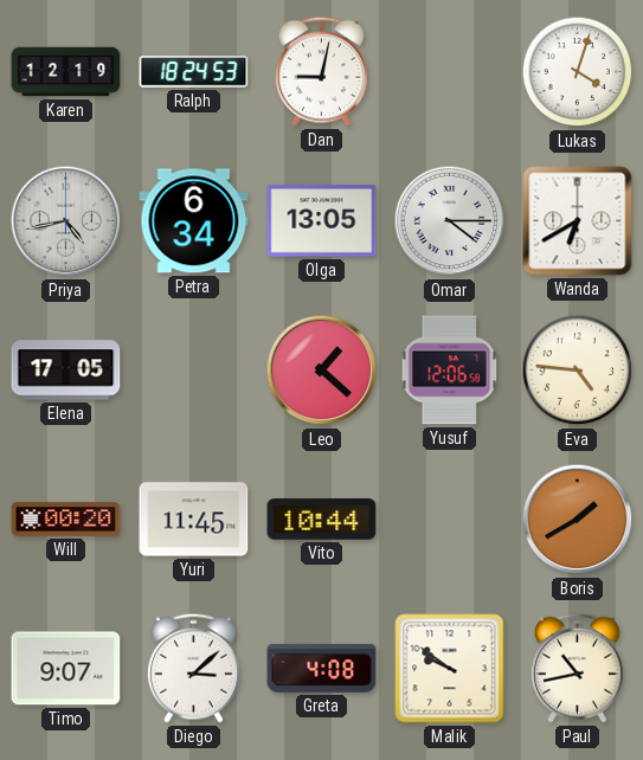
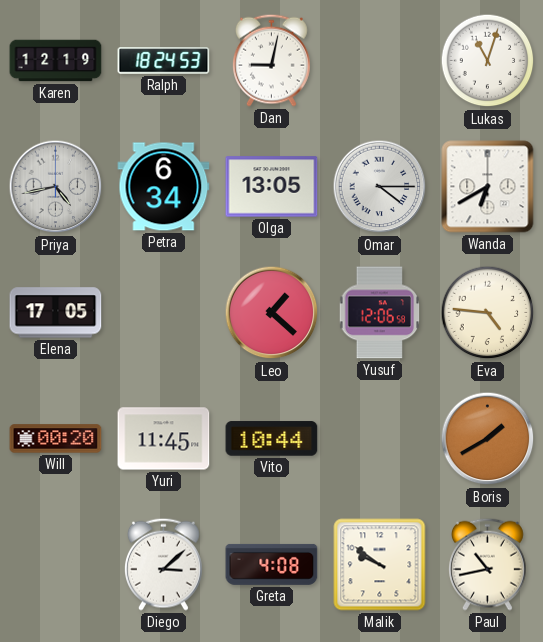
Lukas: 4:03 -> 11:03 (488, 61)
Timo: 9:07 -> none (66, 669)
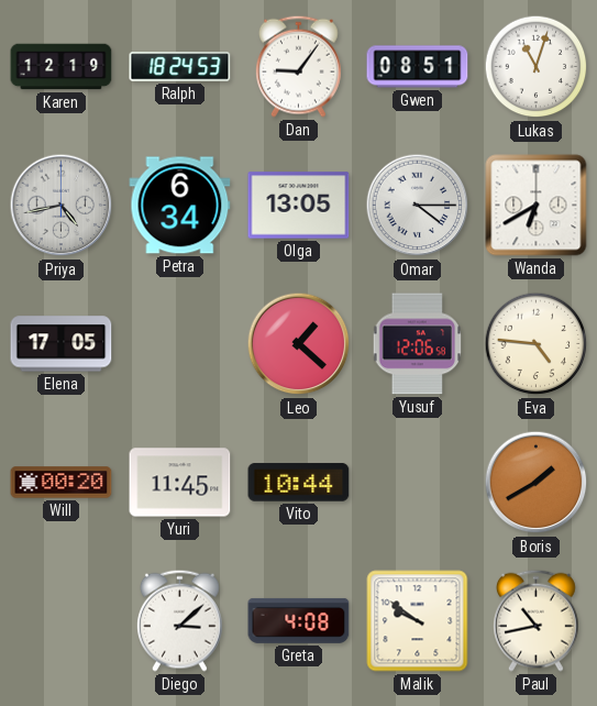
Dan: 9:02 -> 9:06 (298, 66)
Gwen: none -> 08:51 (418, 67)
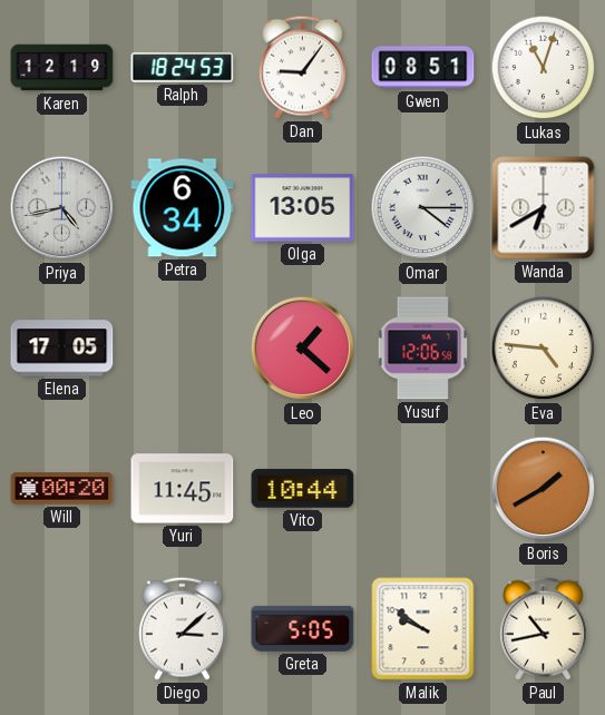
Greta: 4:08 -> 5:05 (303, 628)
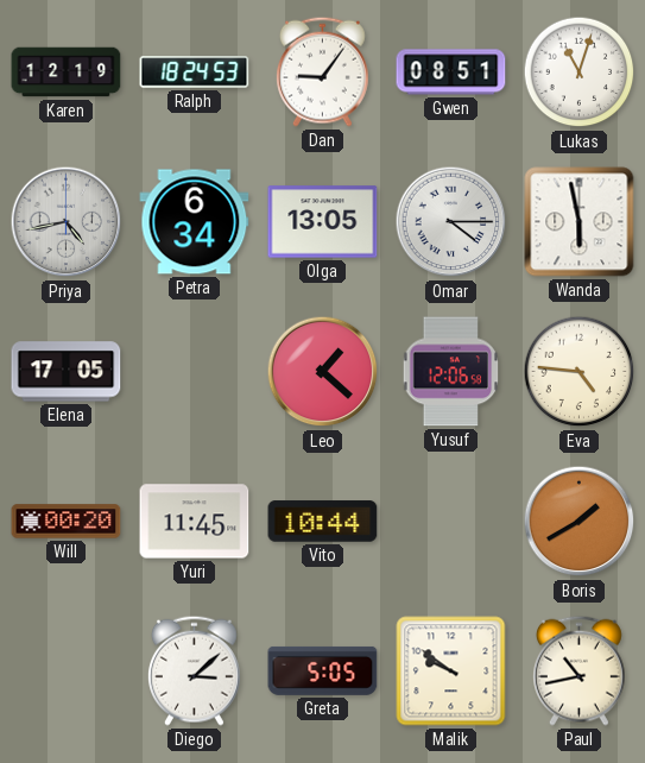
Wanda: 6:40 -> 5:58 (580, 222)
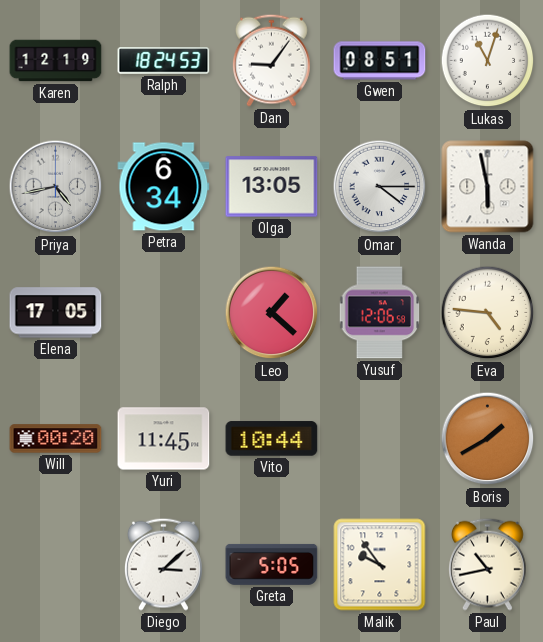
Malik: 9:51 -> 9:54 (380, 565)
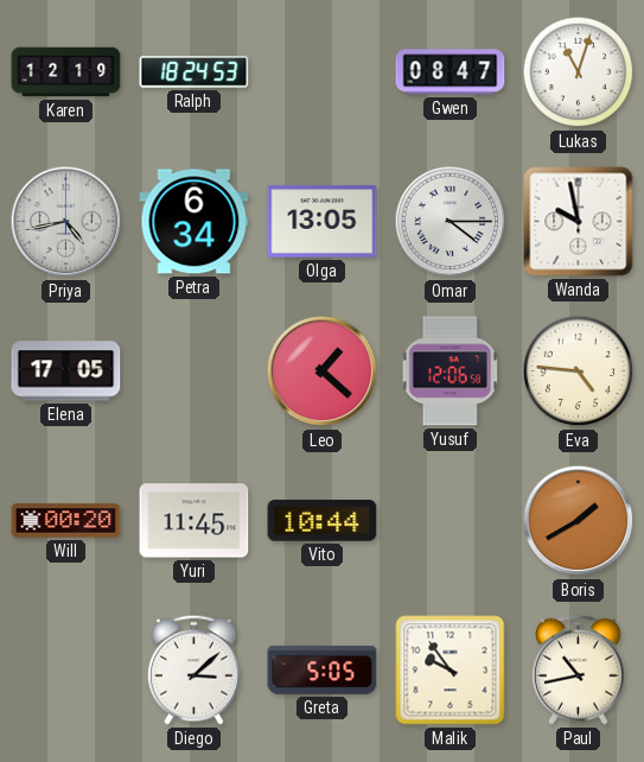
Dan: 9:06 -> none (271, 60)
Gwen: 08:51 -> 08:47 (451, 72)
Wanda: 5:58 -> 9:58 (579, 222)
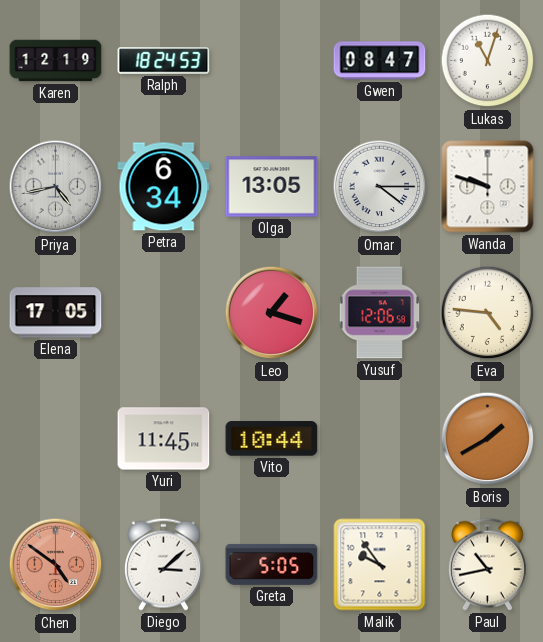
Wanda: 9:58 -> 9:48 (488, 187)
Leo: 1:22 -> 1:18 (272, 313)
Will: 00:20 -> none (66, 521)
Chen: none -> 4:51 (56, 565)
